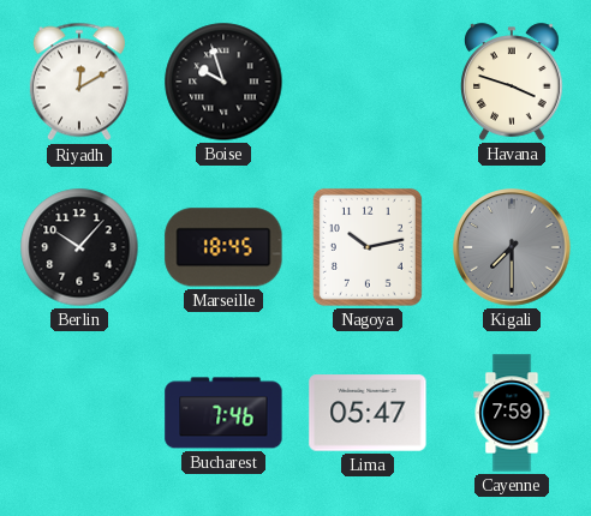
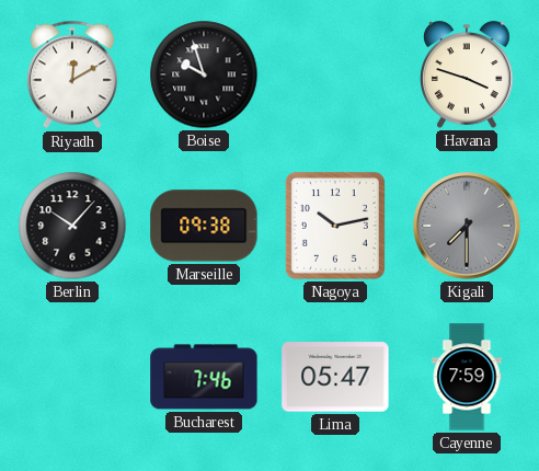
Marseille: 18:45 -> 09:38 (204, 226)
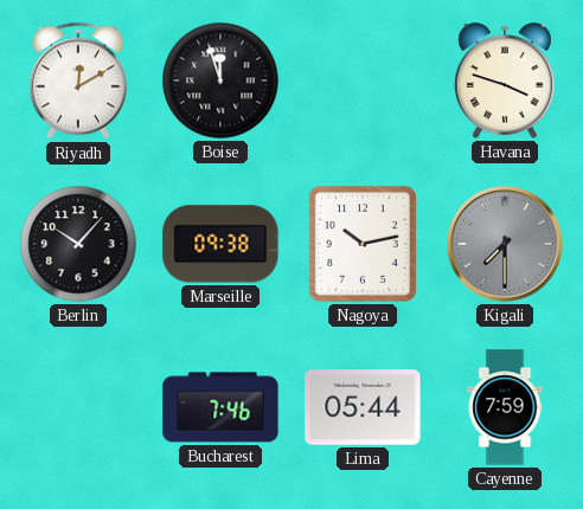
Boise: 9:57 -> 11:57 (220, 80)
Lima: 05:47 -> 05:44 (363, 407)
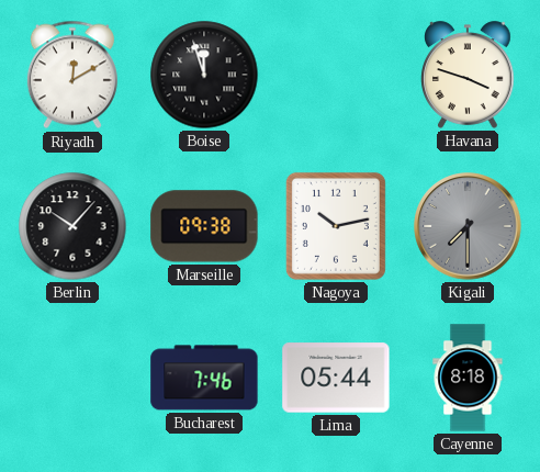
Cayenne: 7:59 -> 8:18 (468, 378)
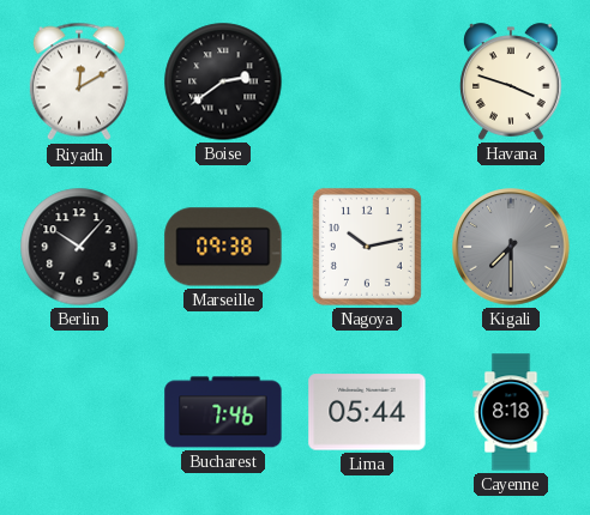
Boise: 11:57 -> 2:39 (223, 81)
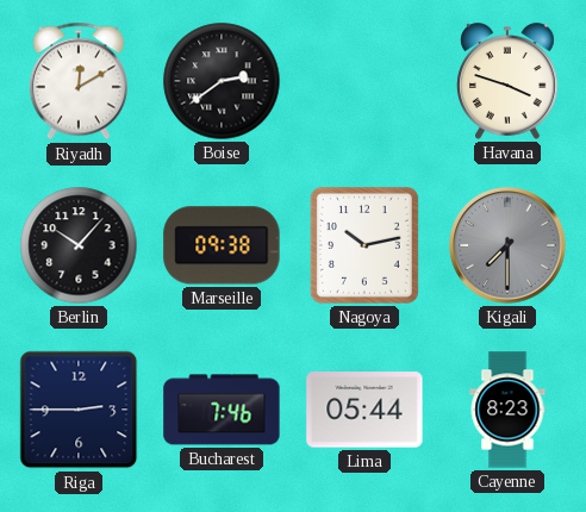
Riga: none -> 2:45 (79, 410)
Cayenne: 8:18 -> 8:23 (507, 410)
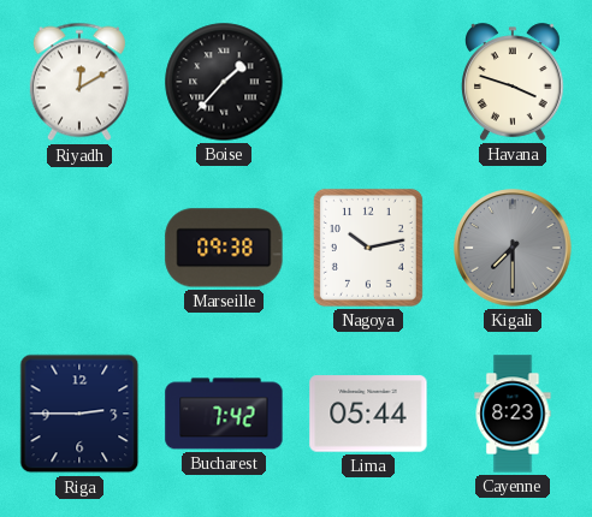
Boise: 2:39 -> 1:37 (224, 82)
Berlin: 10:07 -> none (79, 245)
Bucharest: 7:46 -> 7:42 (224, 414)
